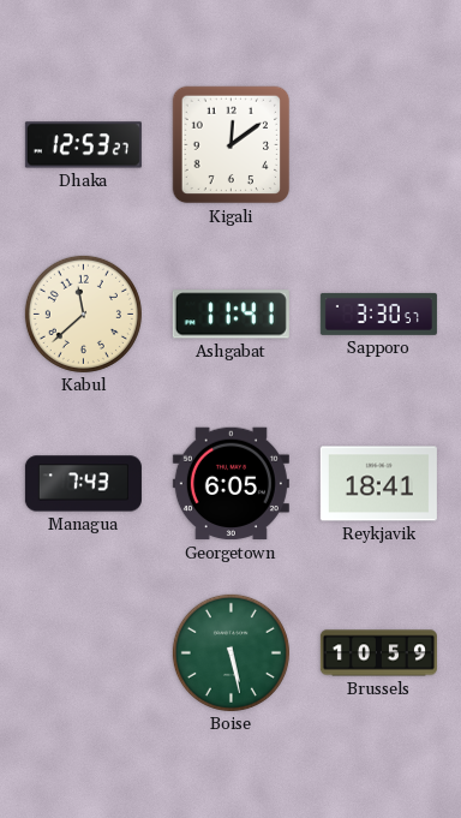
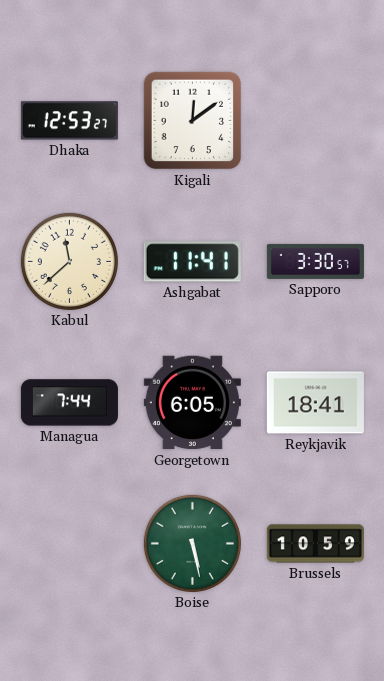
Managua: 7:43 -> 7:44 (69, 403)
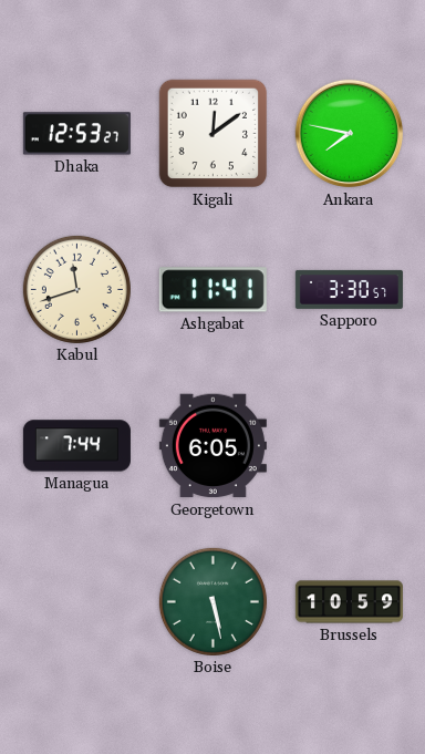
Ankara: none -> 7:47 (350, 134)
Kabul: 11:38 -> 11:42 (76, 289)
Reykjavik: 18:41 -> none (315, 403)
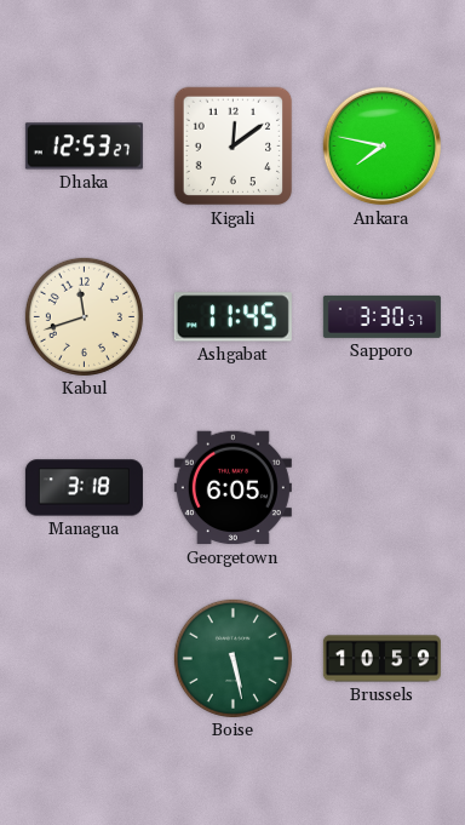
Ashgabat: 11:41 -> 11:45 (232, 317)
Managua: 7:44 -> 3:18 (84, 488)
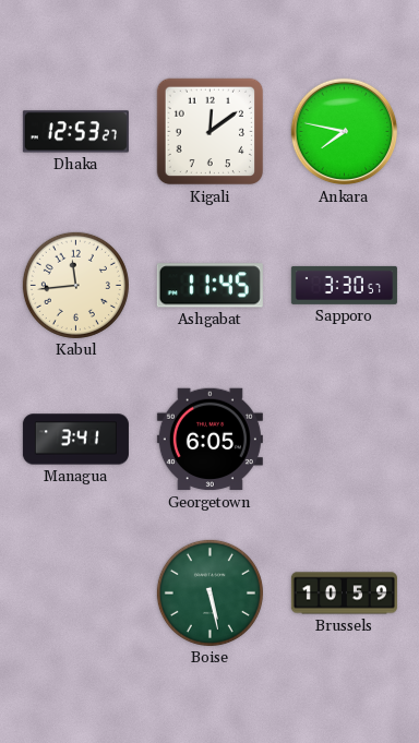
Kabul: 11:42 -> 11:44 (75, 285)
Managua: 3:18 -> 3:41 (75, 440)
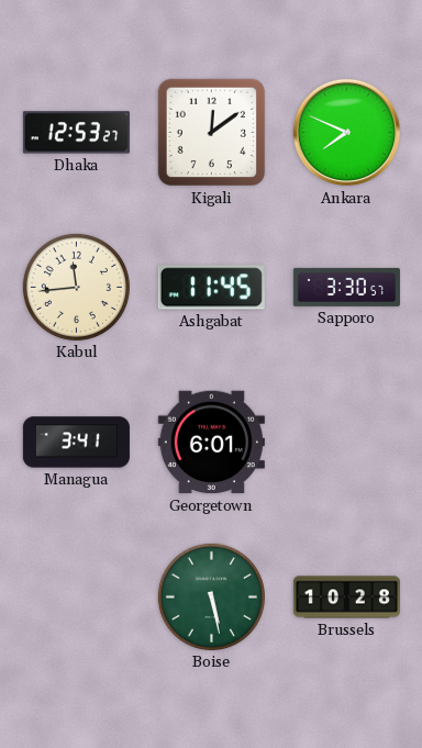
Ankara: 7:47 -> 7:49 (347, 133)
Georgetown: 6:05 -> 6:01 (211, 443)
Brussels: 10:59 -> 10:28 (346, 598)
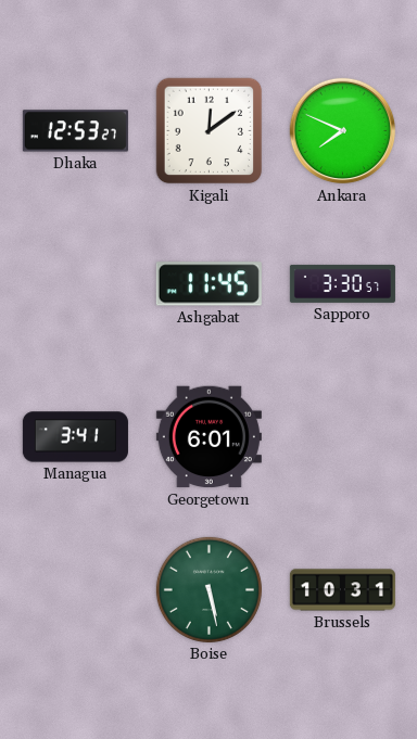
Kabul: 11:44 -> none (76, 287)
Brussels: 10:28 -> 10:31 (342, 590)
